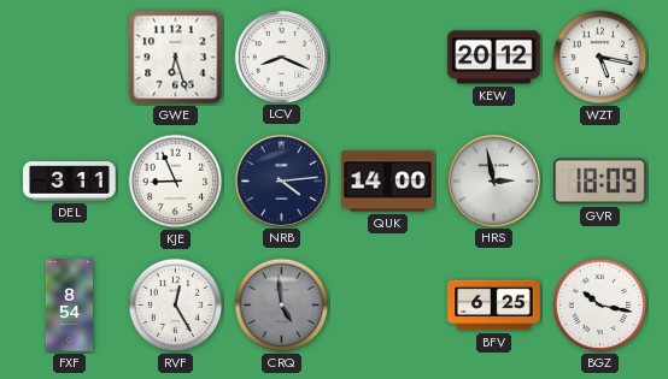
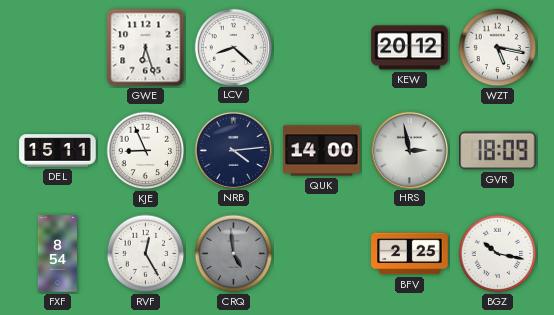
LCV: 8:19 -> 8:22 (233, 47)
DEL: 3:11 -> 15:11 (58, 151)
BFV: 6:25 -> 2:25 (410, 254)
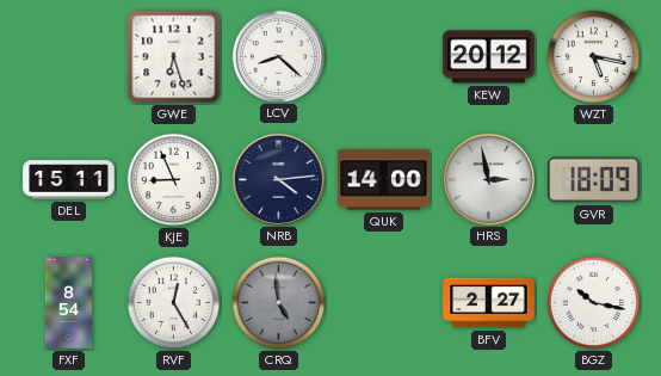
BFV: 2:25 -> 2:27 (489, 303)
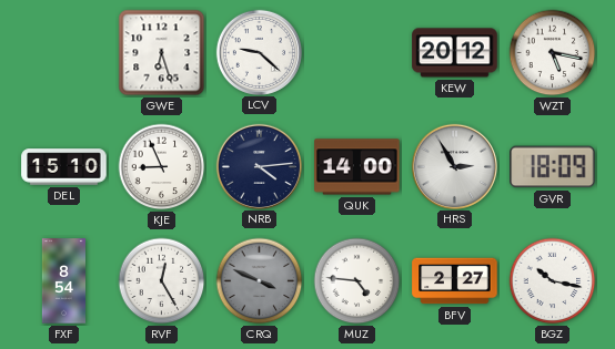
LCV: 8:22 -> 9:22 (259, 52)
DEL: 15:11 -> 15:10 (64, 167)
HRS: 2:58 -> 2:55 (454, 166)
CRQ: 4:59 -> 3:49 (260, 281)
MUZ: none -> 4:46 (357, 281)
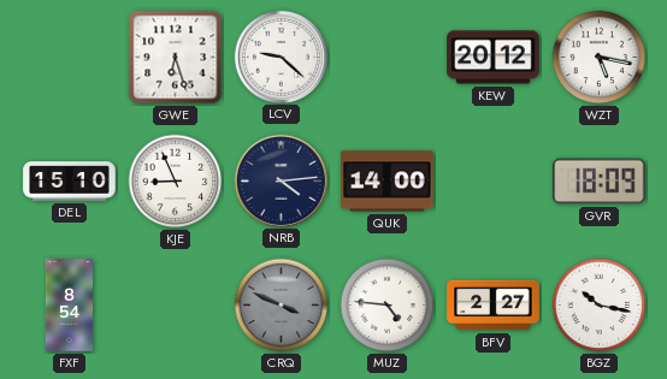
HRS: 2:55 -> none (454, 166)
RVF: 12:25 -> none (162, 281)
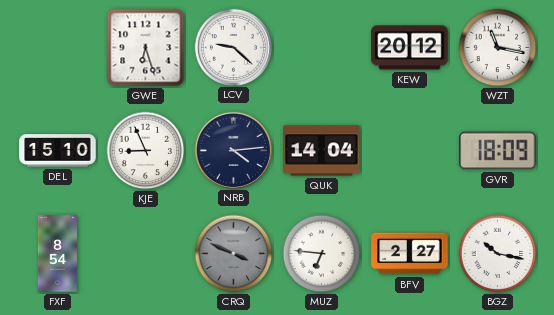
WZT: 5:17 -> 11:17 (498, 48)
QUK: 14:00 -> 14:04 (322, 151)
MUZ: 4:46 -> 6:46 (322, 254)
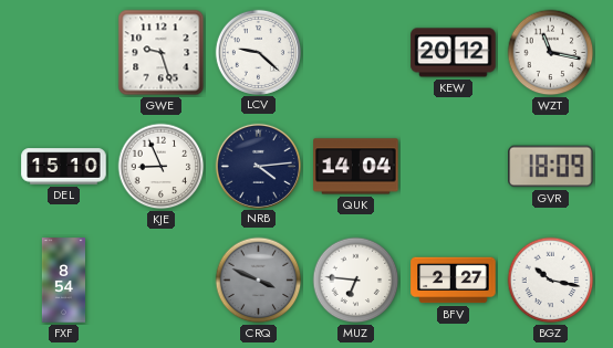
GWE: 6:27 -> 9:27 (162, 53)
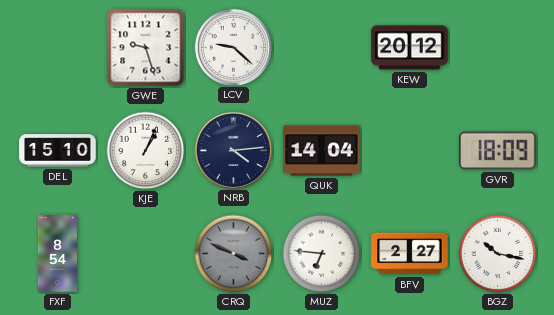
WZT: 11:17 -> none (551, 53)
KJE: 8:56 -> 1:04 (146, 151)
